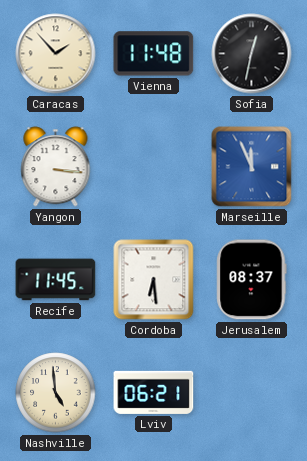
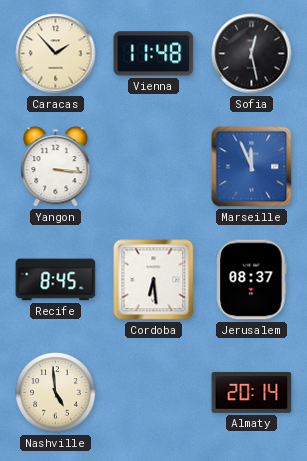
Sofia: 12:32 -> 12:28 (252, 54)
Recife: 11:45 -> 8:45 (56, 280)
Lviv: 06:21 -> none (154, 392)
Almaty: none -> 20:14 (252, 392)
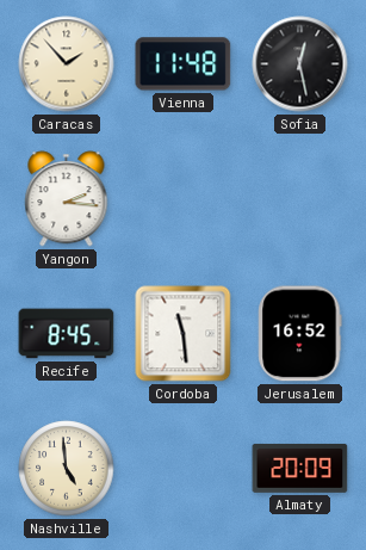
Yangon: 3:16 -> 2:16 (67, 199)
Marseille: 11:56 -> none (252, 167)
Cordoba: 6:29 -> 11:29 (184, 334)
Jerusalem: 08:37 -> 16:52 (300, 334)
Almaty: 20:14 -> 20:09 (300, 468)
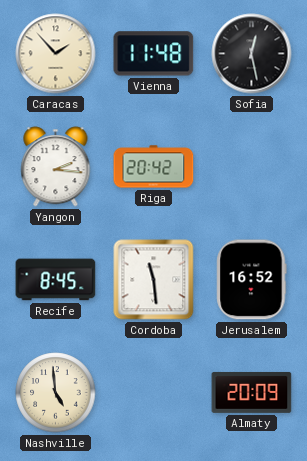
Riga: none -> 20:42 (154, 167)
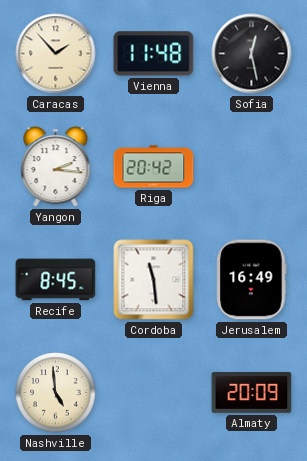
Jerusalem: 16:52 -> 16:49 (252, 280)
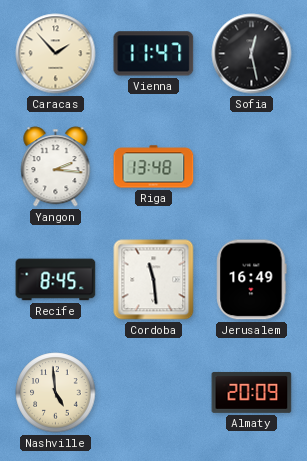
Vienna: 11:48 -> 11:47 (154, 54)
Riga: 20:42 -> 13:48 (154, 167)
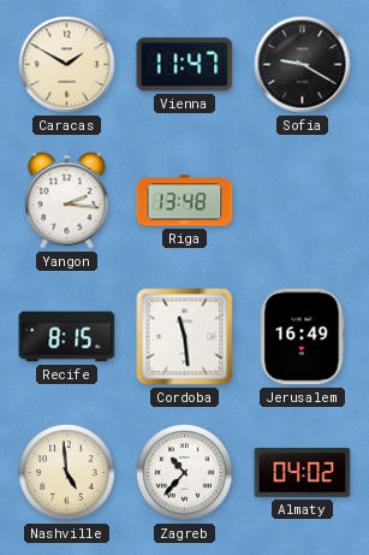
Caracas: 1:53 -> 1:50 (67, 65)
Sofia: 12:28 -> 9:20 (303, 65)
Recife: 8:45 -> 8:15 (67, 337)
Zagreb: none -> 10:37 (185, 473)
Almaty: 20:09 -> 04:02 (303, 472)
